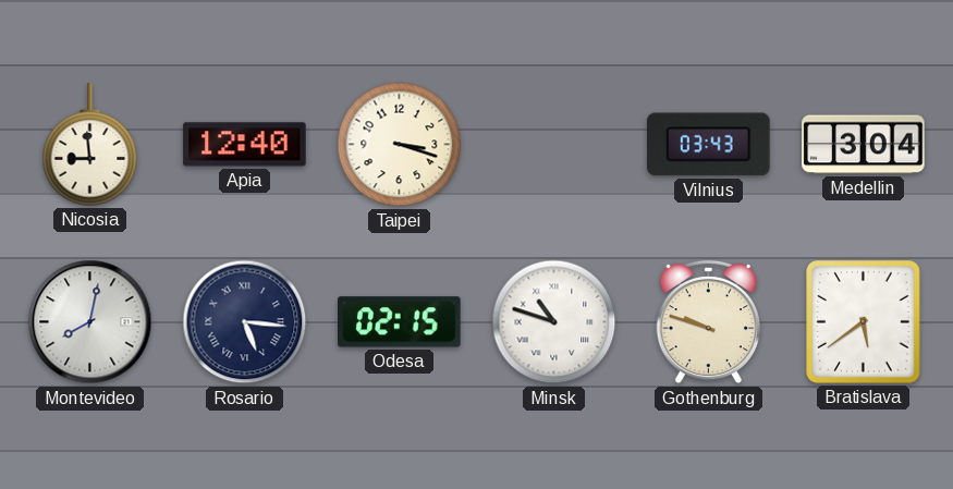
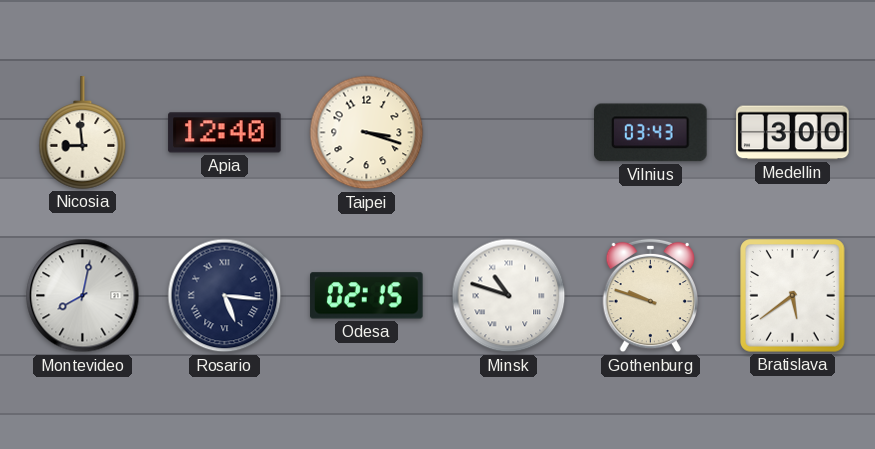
Medellin: 3:04 -> 3:00 (793, 133)
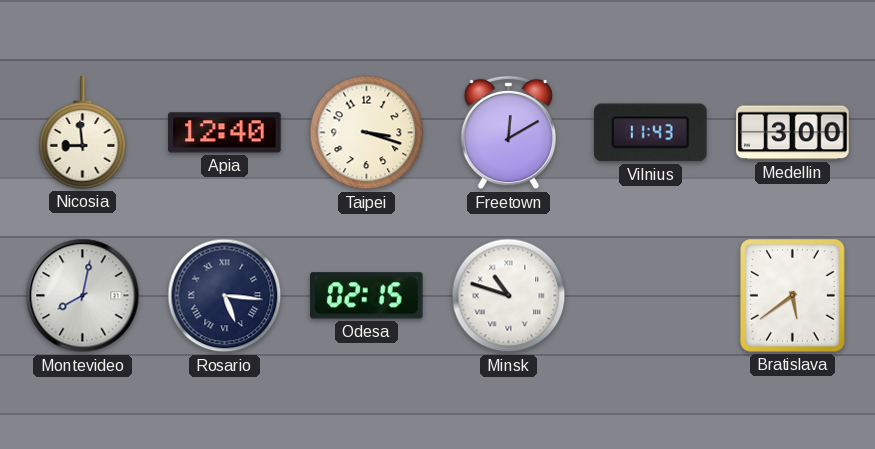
Freetown: none -> 12:10 (508, 133)
Vilnius: 03:43 -> 11:43 (651, 133)
Gothenburg: 9:48 -> none (650, 296)
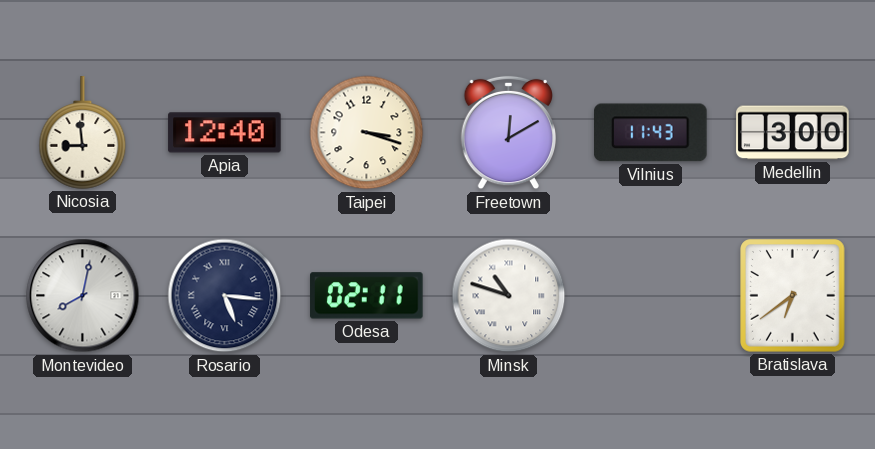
Odesa: 02:15 -> 02:11 (367, 296)
Bratislava: 5:39 -> 6:39 (793, 296)
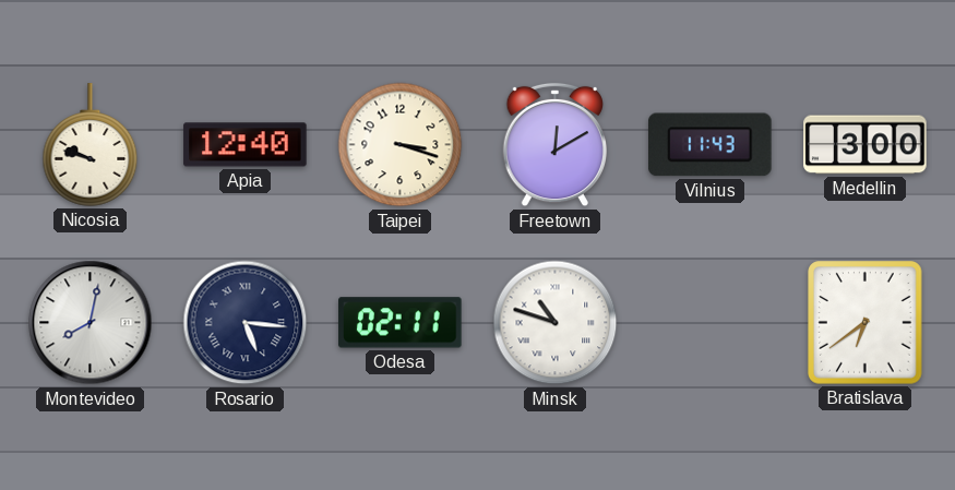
Nicosia: 8:59 -> 9:48 (91, 145)
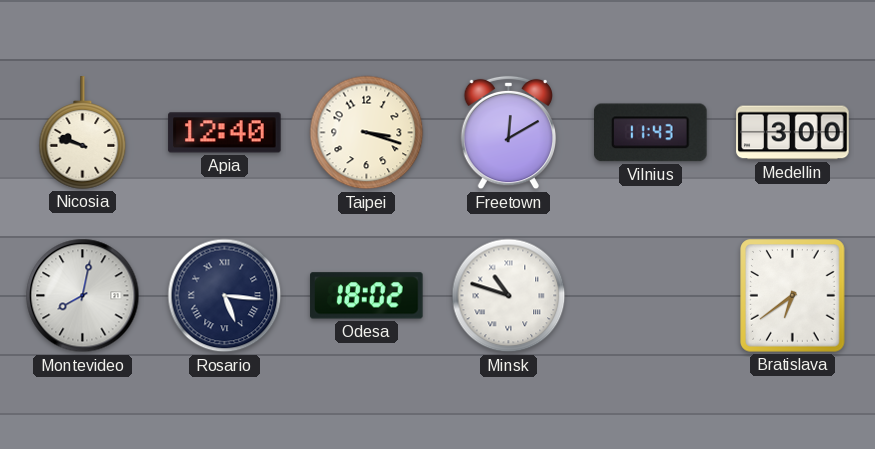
Odesa: 02:11 -> 18:02 (367, 296)
